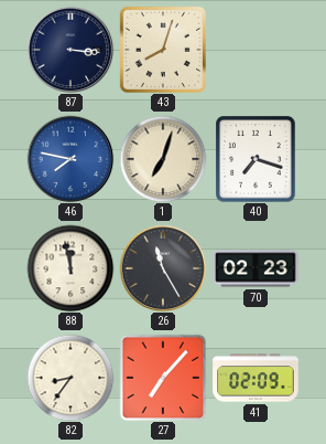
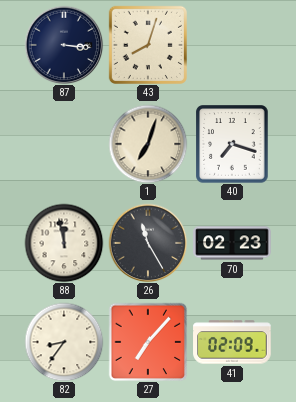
46: 7:47 -> none (70, 159)
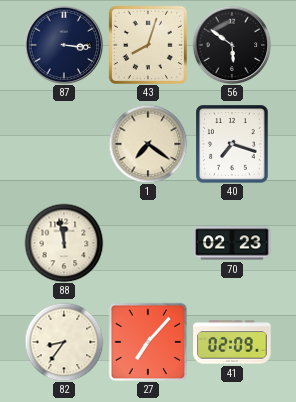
56: none -> 5:51 (232, 45)
1: 7:03 -> 7:21 (148, 144)
26: 11:25 -> none (148, 243)
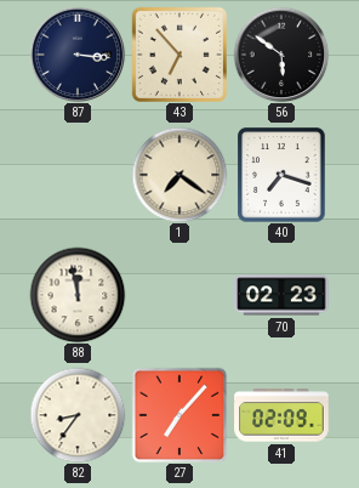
43: 8:03 -> 6:53 (180, 55)
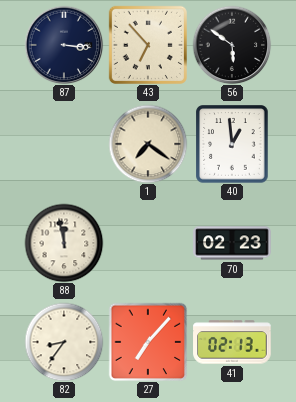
40: 7:18 -> 12:59 (232, 144)
41: 02:09 -> 02:13 (232, 342)
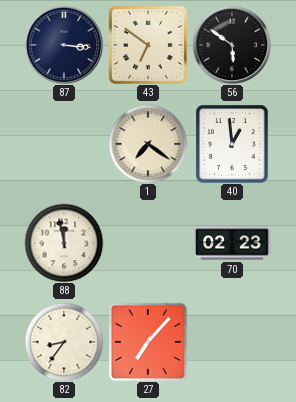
43: 6:53 -> 6:51 (148, 45)
41: 02:13 -> none (232, 342)
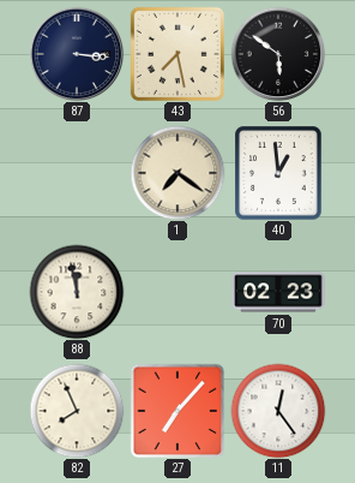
43: 6:51 -> 7:28 (177, 54)
82: 8:36 -> 7:56 (77, 411)
11: none -> 12:24 (278, 411)
